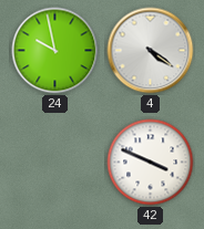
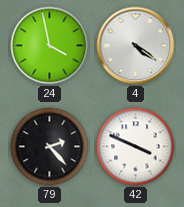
24: 9:58 -> 3:58 (50, 46)
79: none -> 2:23 (50, 147)
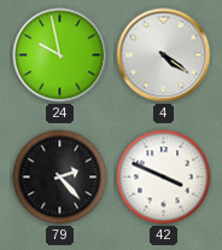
24: 3:58 -> 9:58 (60, 56)
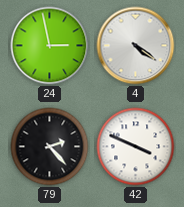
24: 9:58 -> 2:58 (50, 46)
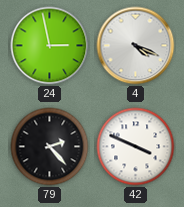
4: 4:21 -> 4:19 (136, 46)
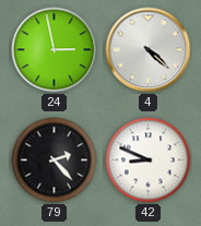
4: 4:19 -> 4:22 (149, 50)
42: 3:49 -> 8:49 (149, 160)
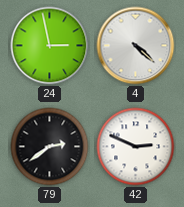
79: 2:23 -> 2:39 (50, 147)
42: 8:49 -> 2:49 (136, 147)
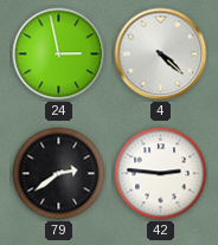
42: 2:49 -> 2:46 (161, 174)
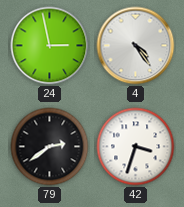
4: 4:22 -> 4:24 (136, 46)
42: 2:46 -> 3:33 (136, 147)
